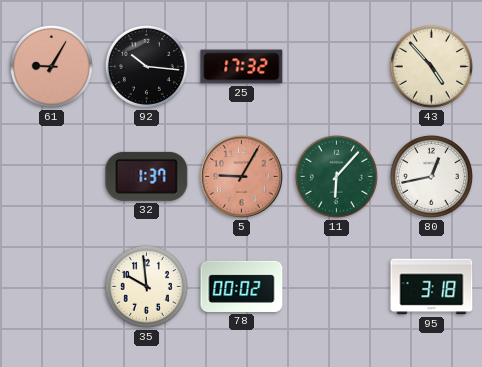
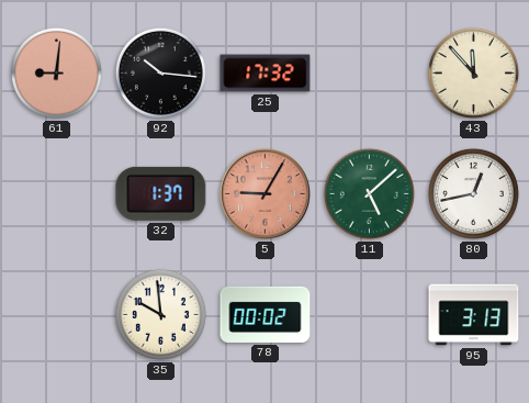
61: 9:05 -> 9:01 (56, 72)
43: 4:53 -> 11:53 (473, 72)
11: 6:07 -> 5:08 (369, 193)
95: 3:18 -> 3:13 (474, 315)
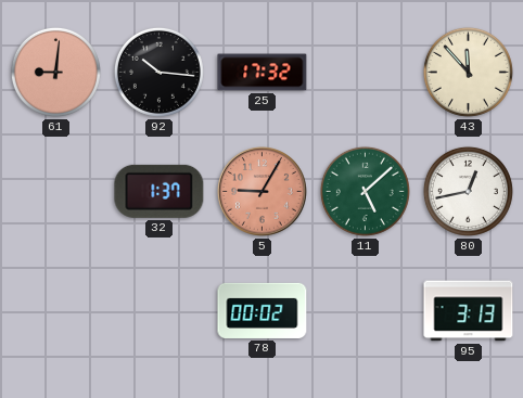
35: 9:59 -> none (160, 314)
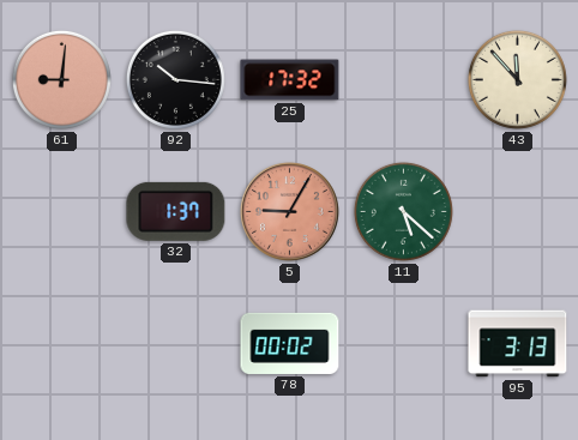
11: 5:08 -> 5:22 (403, 211)
80: 12:43 -> none (468, 191)
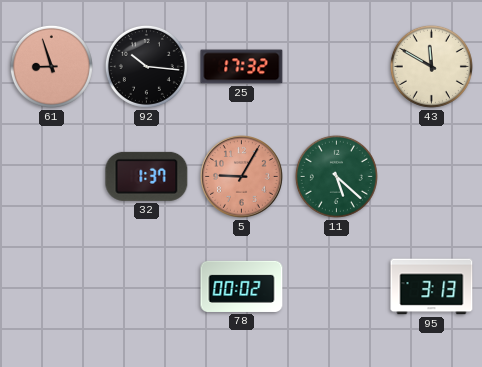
61: 9:01 -> 8:57 (51, 66)
43: 11:53 -> 11:50 (431, 66)
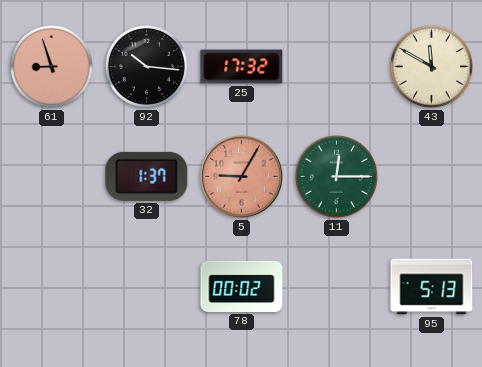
11: 5:22 -> 12:15 (336, 176)
95: 3:13 -> 5:13 (432, 287)
